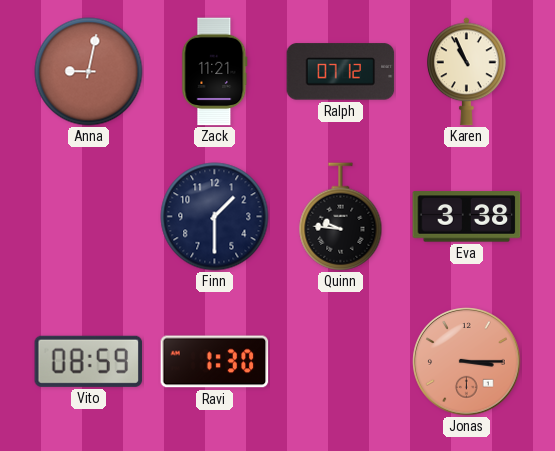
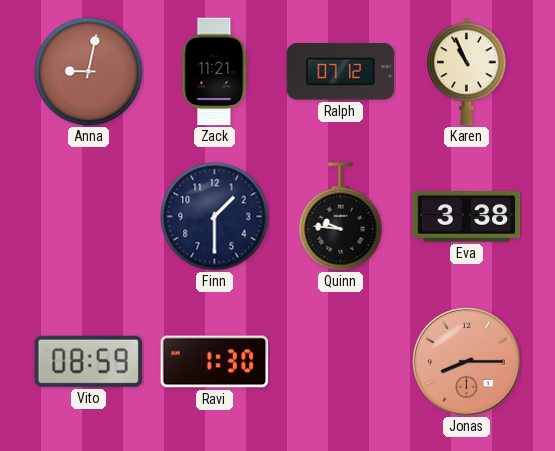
Jonas: 3:15 -> 8:15 (467, 362)
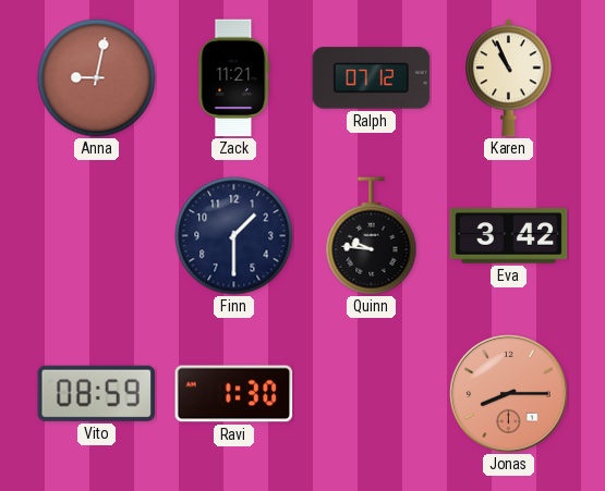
Eva: 3:38 -> 3:42 (509, 236)
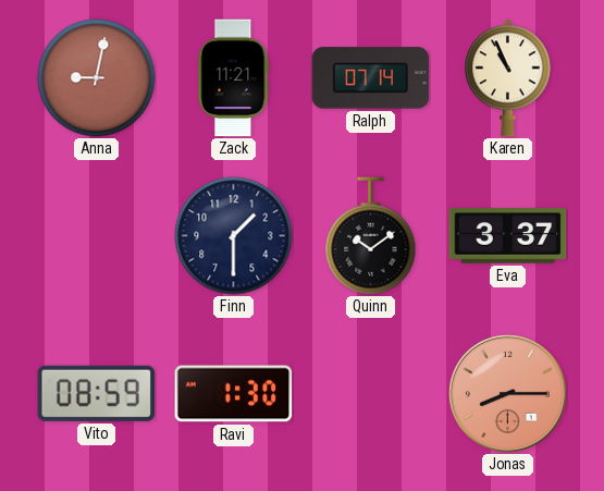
Ralph: 07:12 -> 07:14 (371, 78)
Quinn: 9:46 -> 10:09 (371, 236)
Eva: 3:42 -> 3:37 (508, 236)
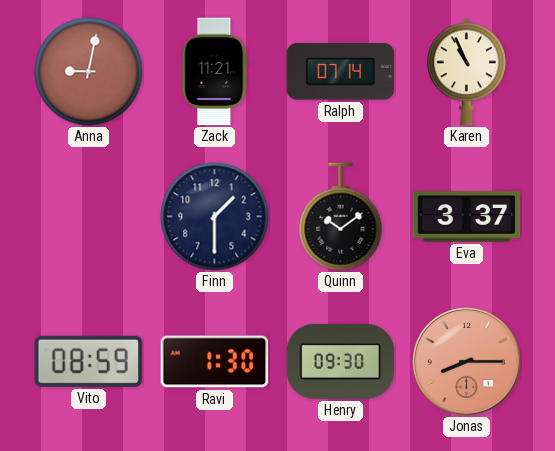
Henry: none -> 09:30 (341, 361)
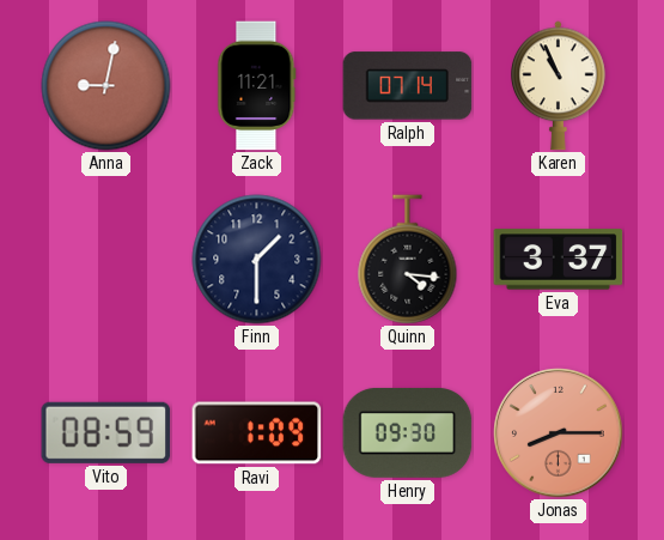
Quinn: 10:09 -> 4:16 (408, 260)
Ravi: 1:30 -> 1:09 (257, 433)
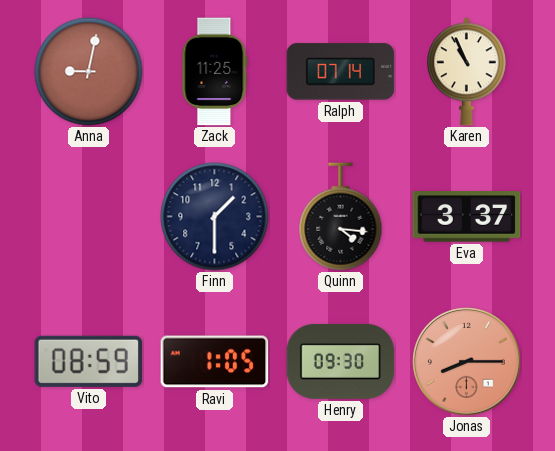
Zack: 11:21 -> 11:25 (215, 72)
Ravi: 1:09 -> 1:05 (215, 362)
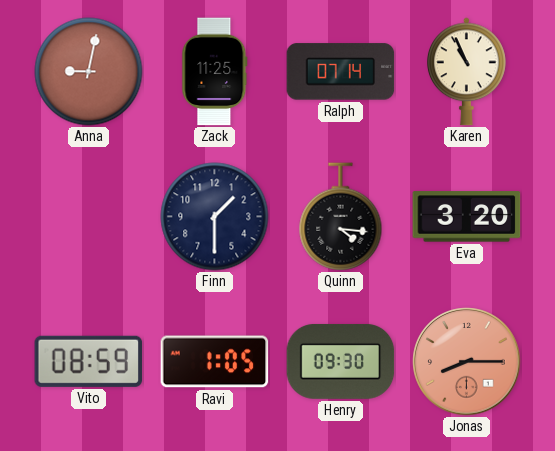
Eva: 3:37 -> 3:20 (467, 217)
